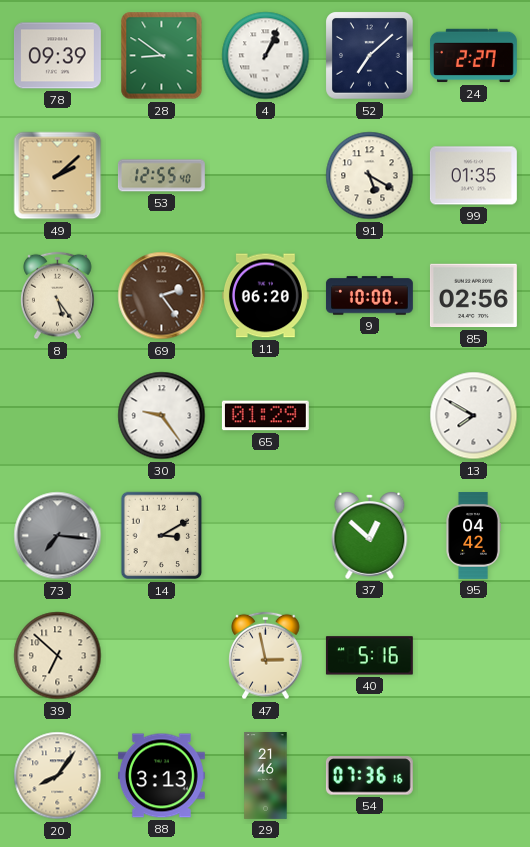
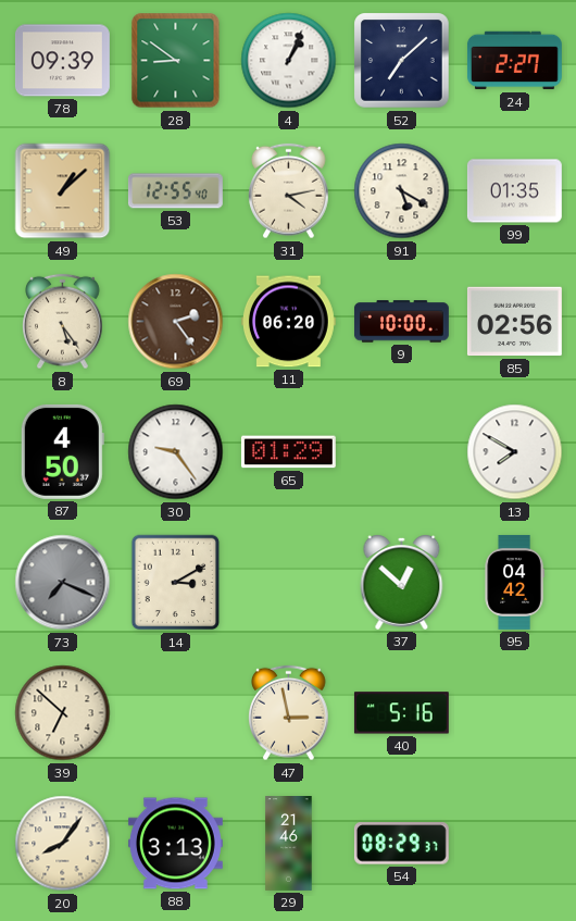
49: 2:08 -> 1:08 (63, 191)
31: none -> 4:13 (289, 191)
87: none -> 4:50 (62, 451)
73: 7:16 -> 7:19 (63, 583)
54: 07:36 -> 08:29 (401, 844)
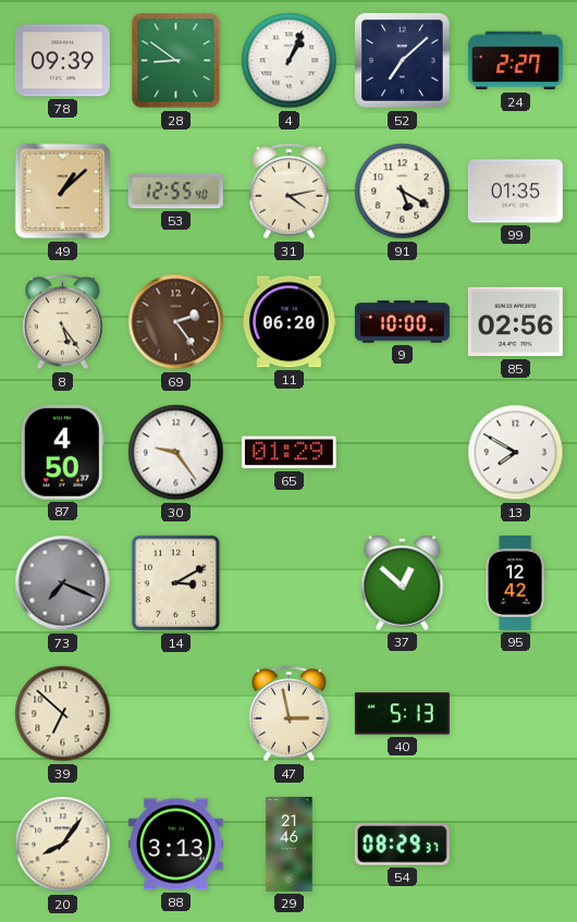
95: 04:42 -> 12:42 (515, 583)
40: 5:16 -> 5:13 (402, 714)
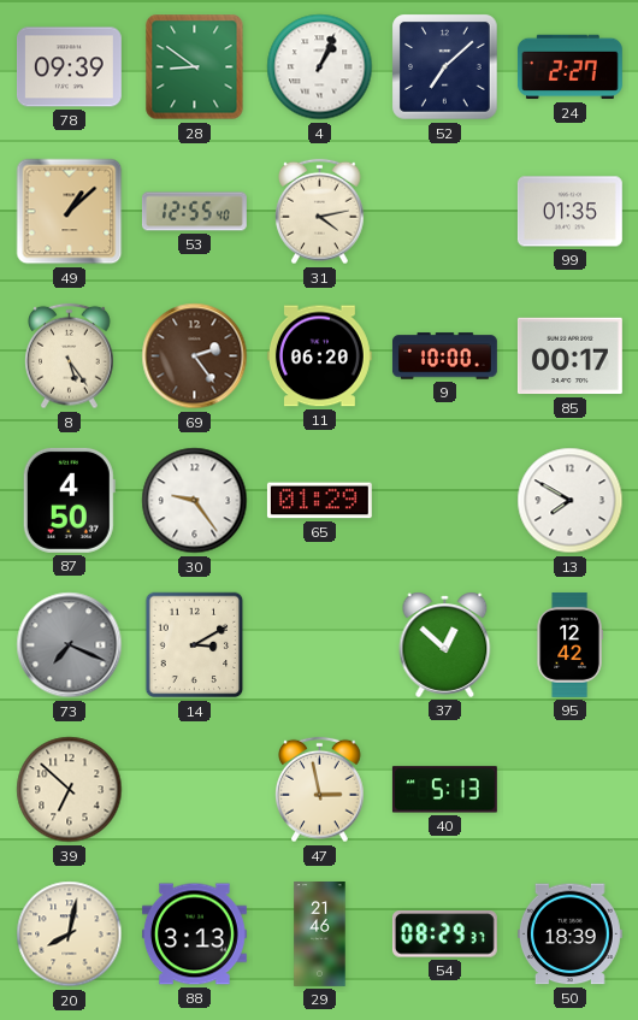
91: 5:20 -> none (403, 192)
85: 02:56 -> 00:17 (569, 356)
20: 8:06 -> 8:02 (70, 934)
50: none -> 18:39 (569, 934)
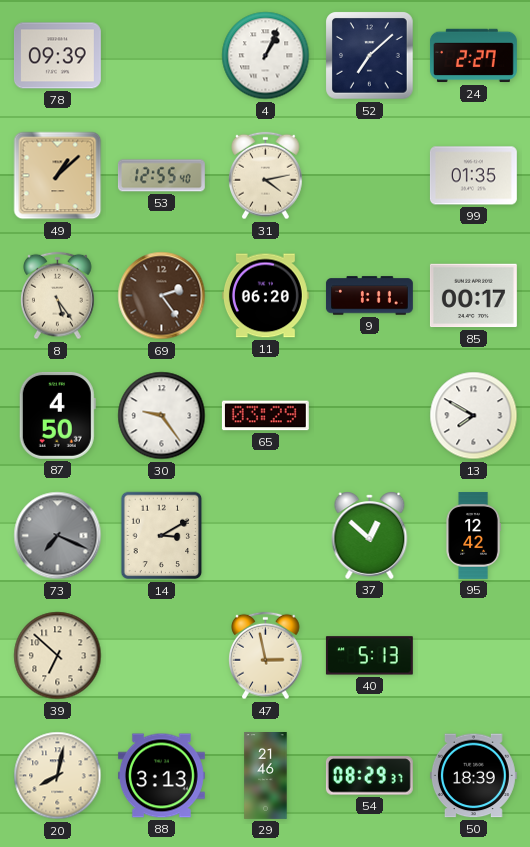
28: 8:51 -> none (195, 67)
9: 10:00 -> 1:11 (369, 296)
65: 01:29 -> 03:29 (265, 416)
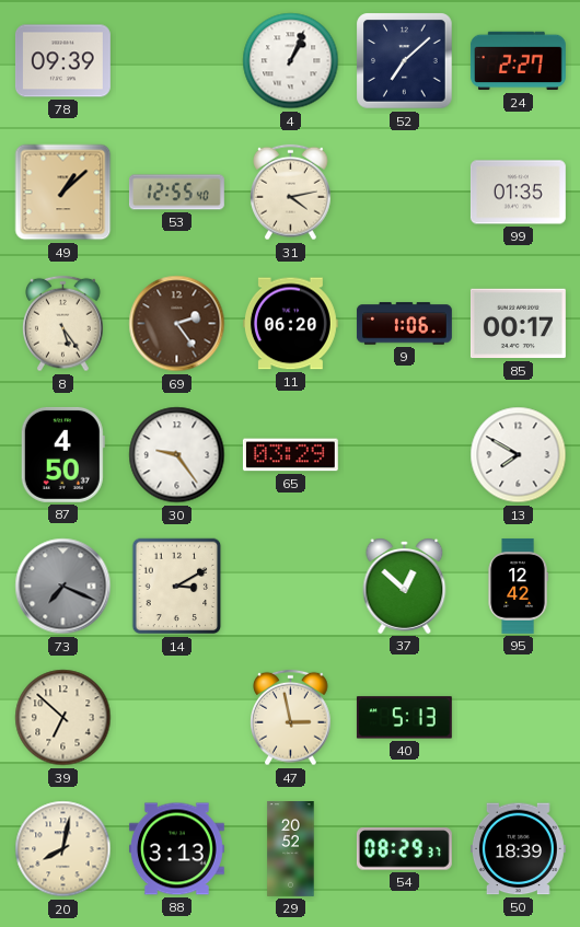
9: 1:11 -> 1:06 (404, 324)
29: 21:46 -> 20:52 (291, 849)
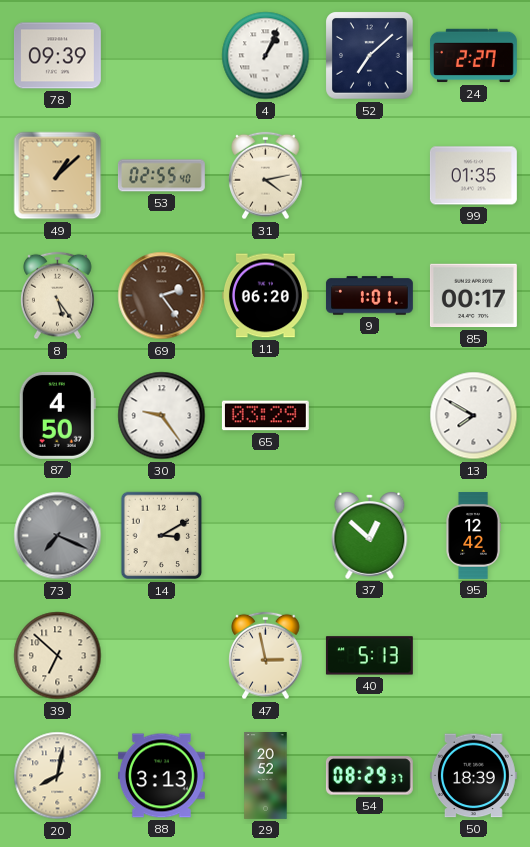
53: 12:55 -> 02:55 (161, 176)
9: 1:06 -> 1:01 (369, 296)
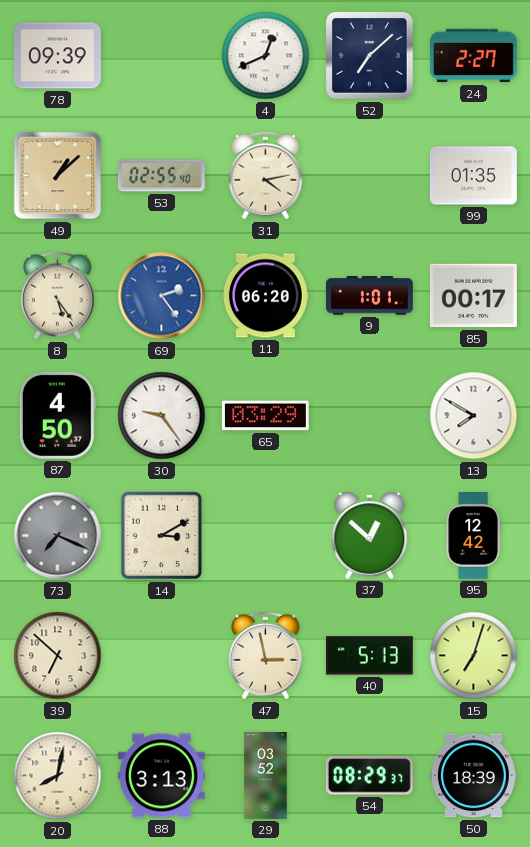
4: 1:04 -> 12:41 (266, 56)
69 dial: brown -> blue (162, 296)
15: none -> 7:03 (474, 656)
29: 20:52 -> 03:52 (266, 776)
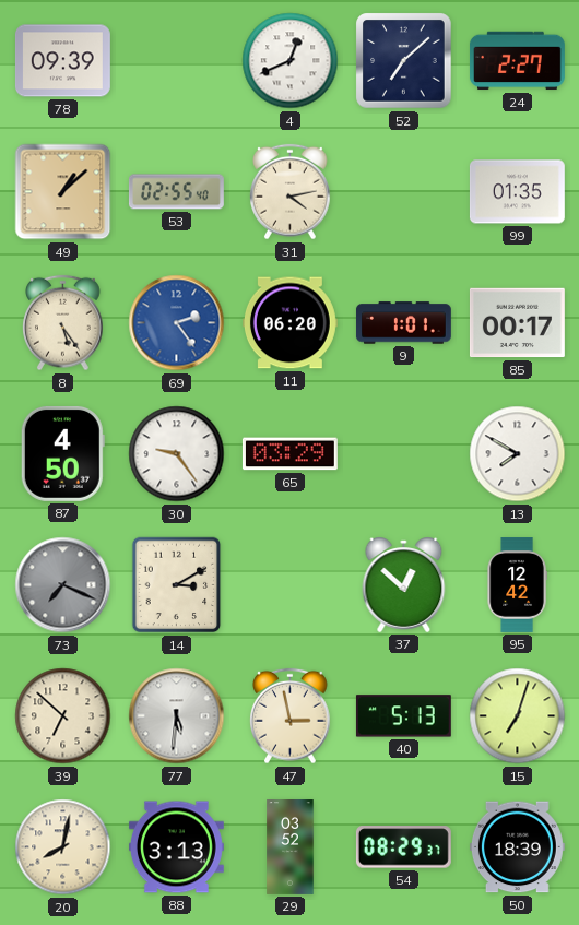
77: none -> 5:31 (177, 716)
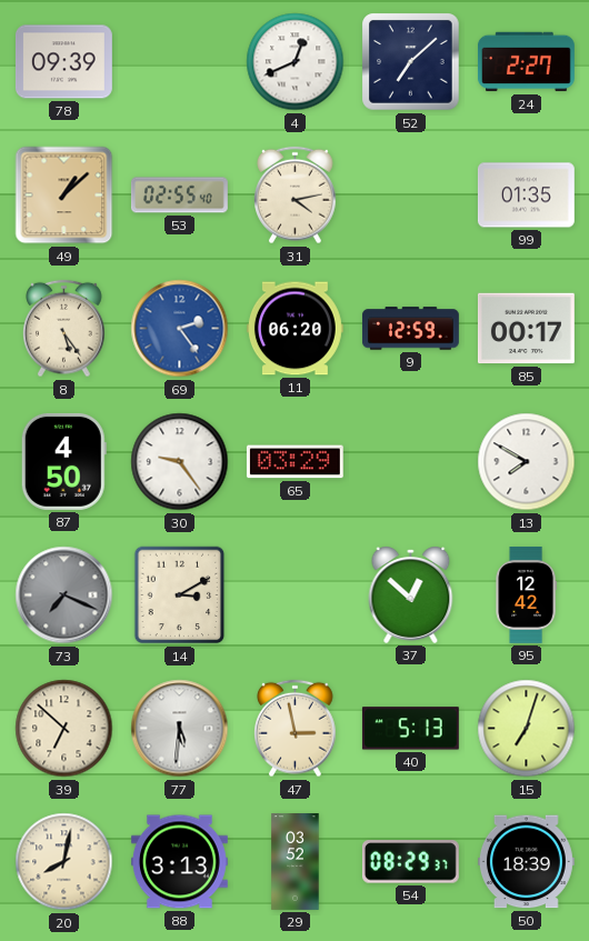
9: 1:01 -> 12:59 (410, 329)
